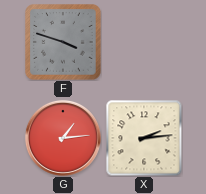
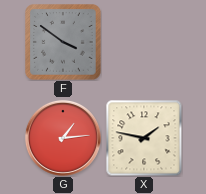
F: 3:48 -> 3:51 (63, 42)
X: 2:14 -> 1:47 (144, 138)
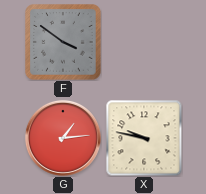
X: 1:47 -> 9:47 (144, 138)
